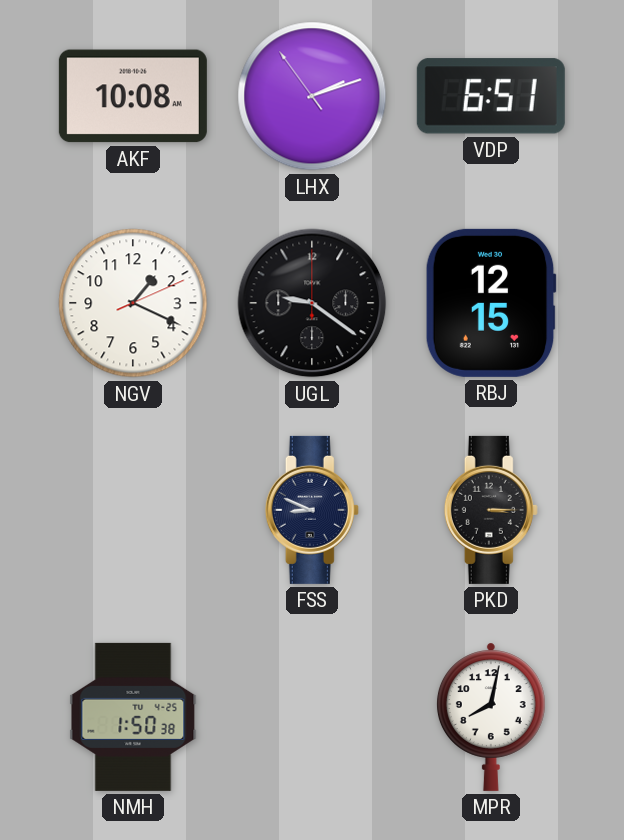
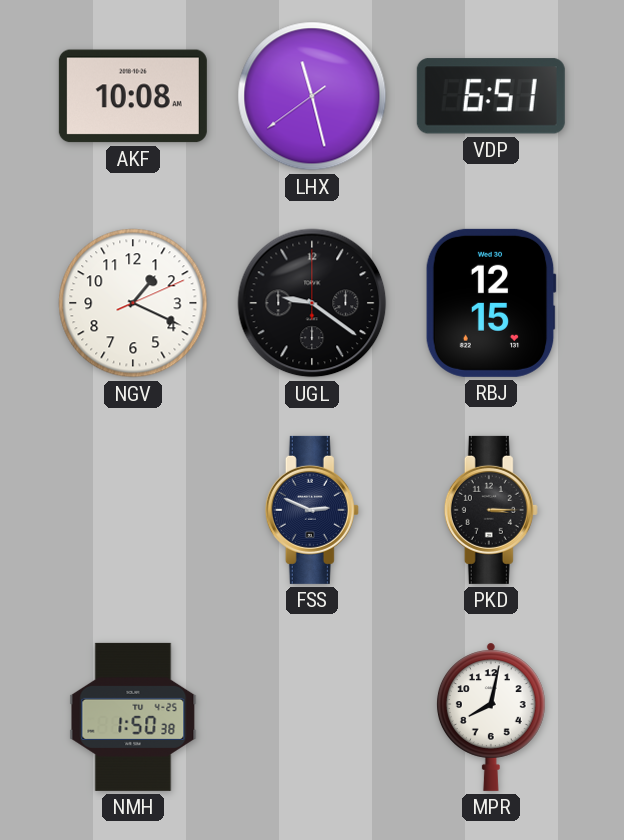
LHX: 2:11 -> 11:27 (312, 96)
FSS: 8:49 -> 2:49 (312, 510)
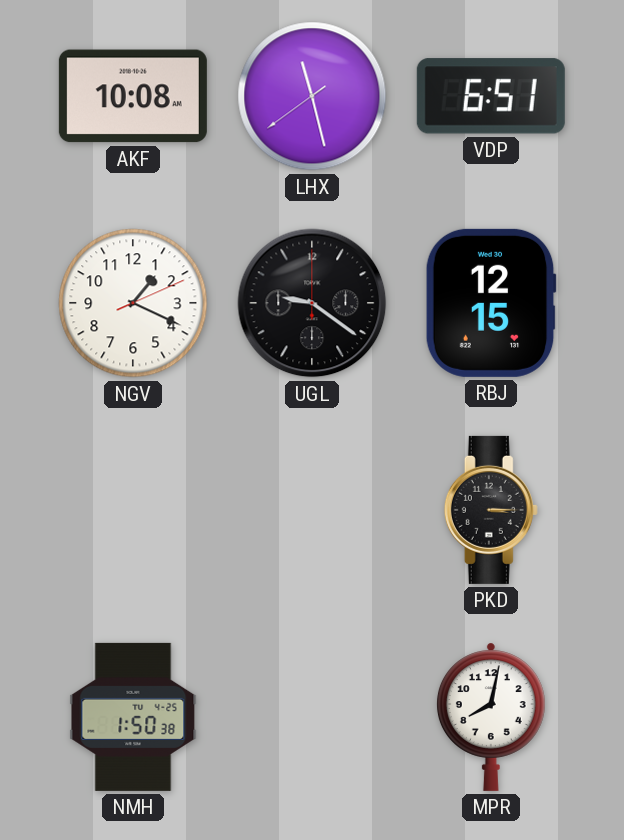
FSS: 2:49 -> none (312, 510)
